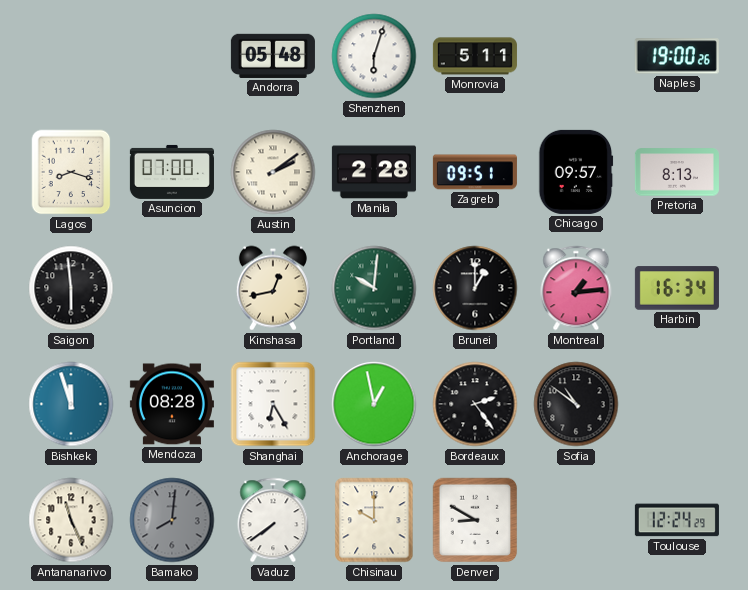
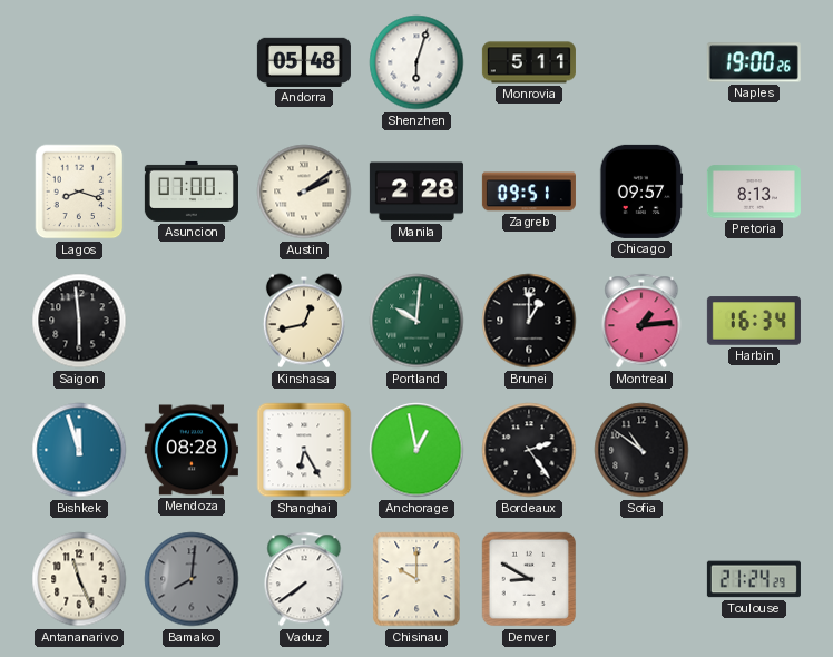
Toulouse: 12:24 -> 21:24 (754, 579)
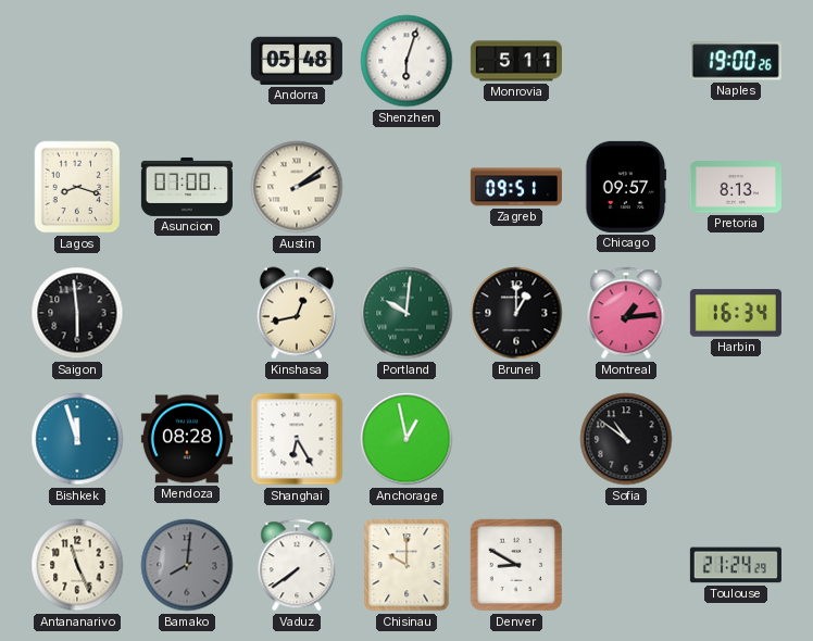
Manila: 2:28 -> none (416, 192)
Bordeaux: 2:24 -> none (529, 450)
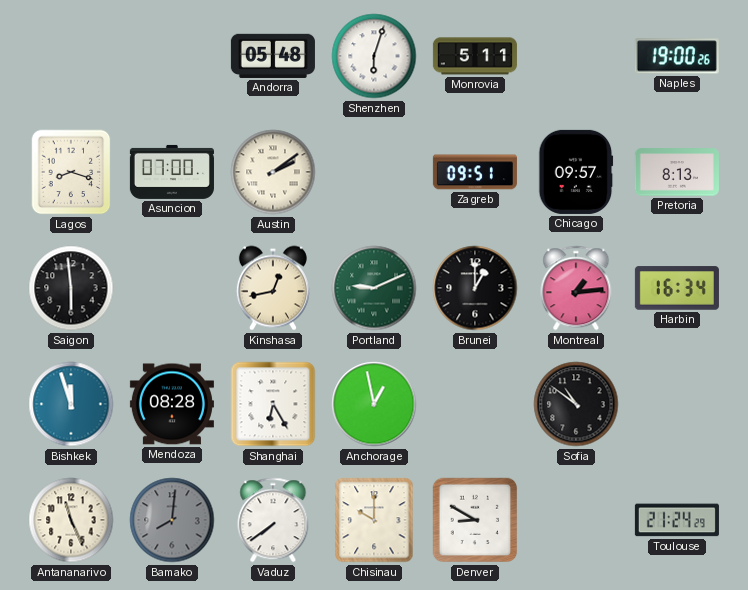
Portland: 10:01 -> 9:11 (374, 288)
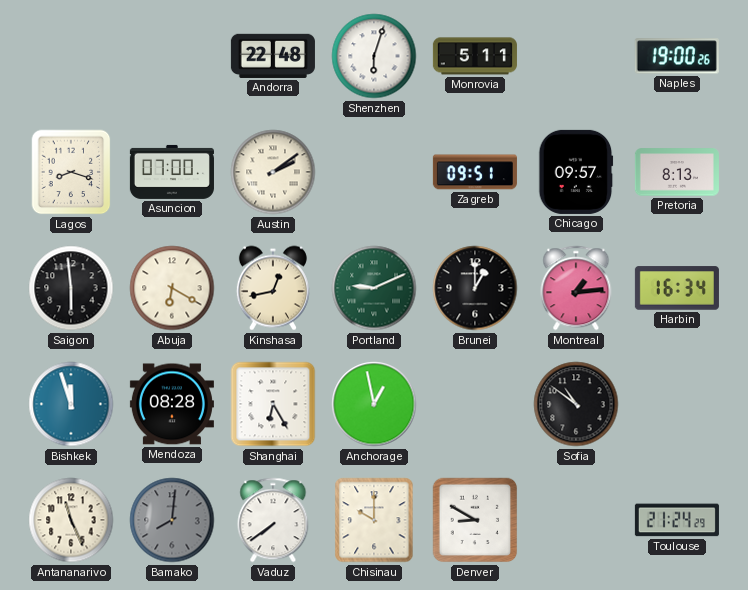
Andorra: 05:48 -> 22:48 (273, 56)
Abuja: none -> 6:20 (172, 288)
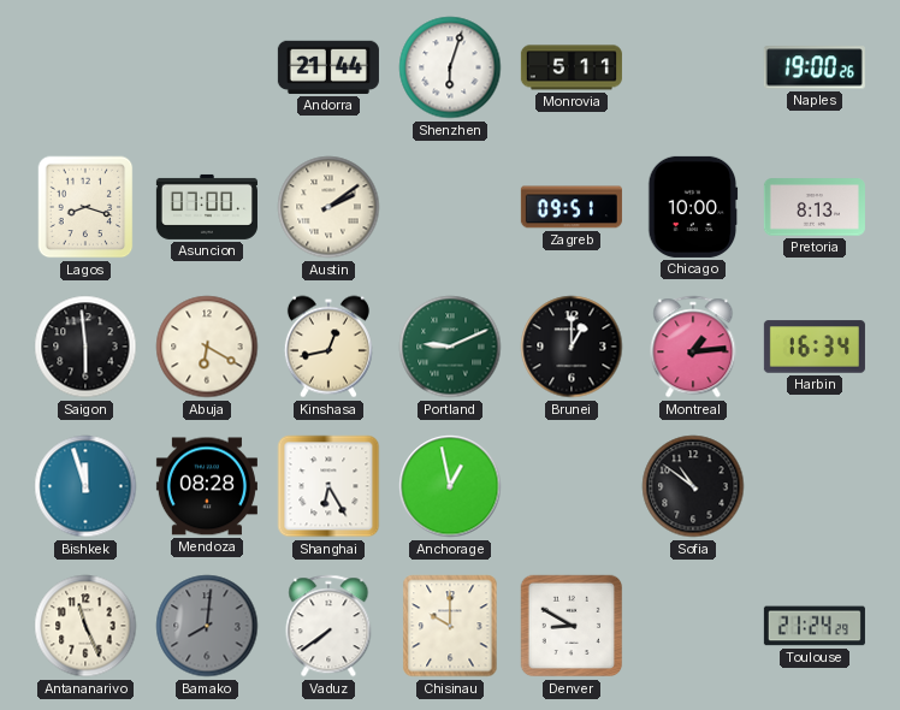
Andorra: 22:48 -> 21:44 (328, 67)
Chicago: 09:57 -> 10:00 (693, 207)
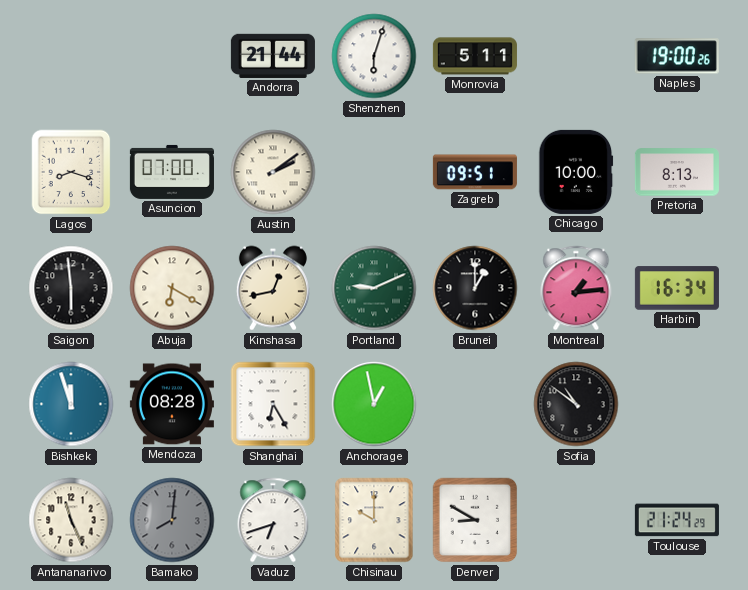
Vaduz: 7:39 -> 6:42 (273, 520)
